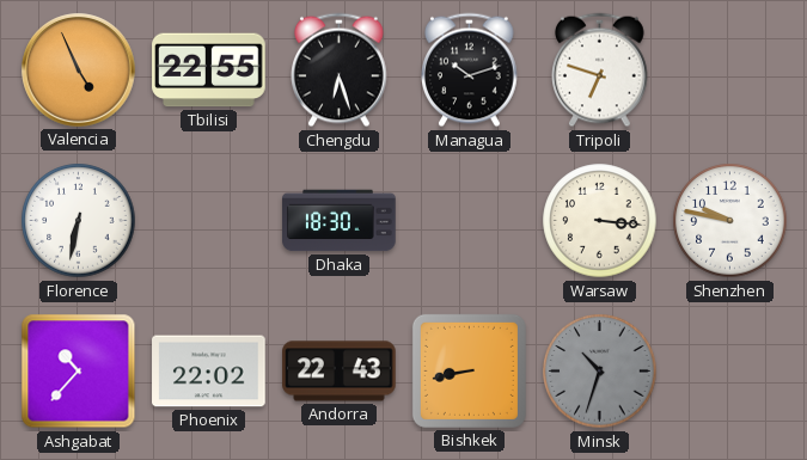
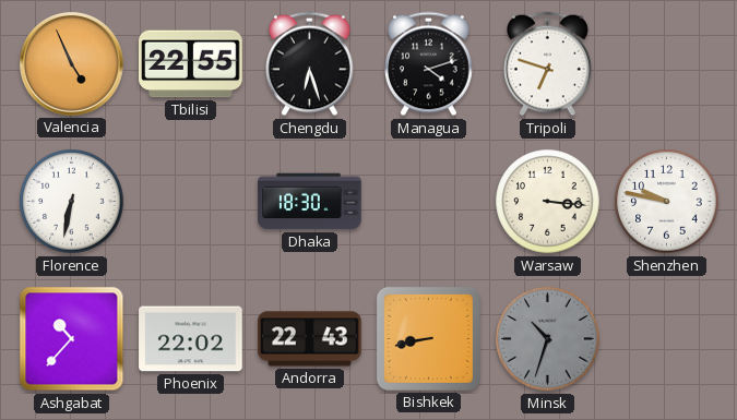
Managua: 10:12 -> 4:12 (429, 64)
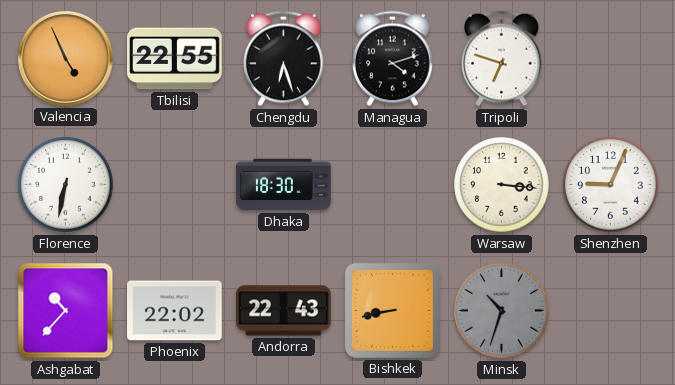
Shenzhen: 9:47 -> 9:04 (611, 185)
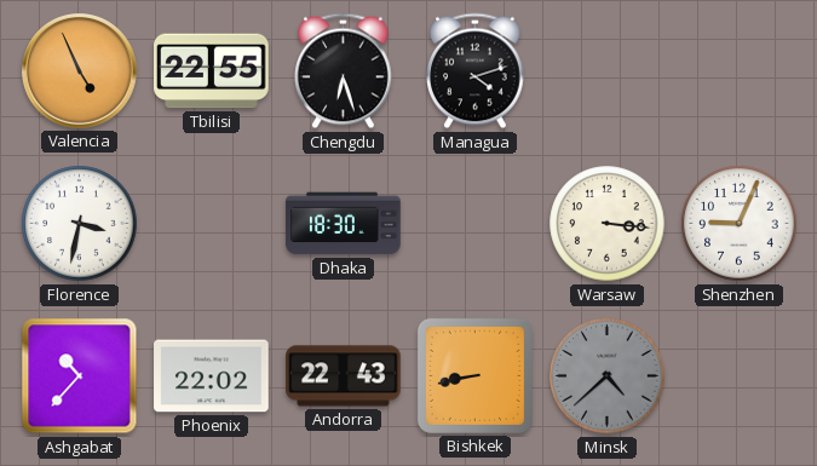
Tripoli: 6:48 -> none (502, 59)
Florence: 6:32 -> 3:32 (80, 224)
Minsk: 10:33 -> 4:38 (608, 376)
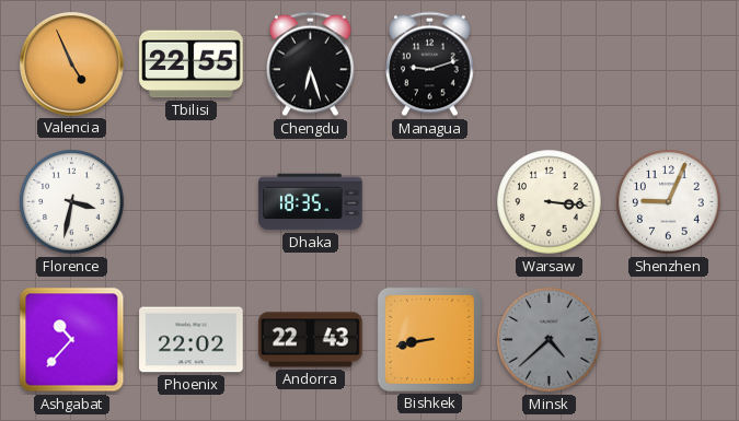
Managua: 4:12 -> 9:12 (430, 65)
Dhaka: 18:30 -> 18:35 (311, 202)
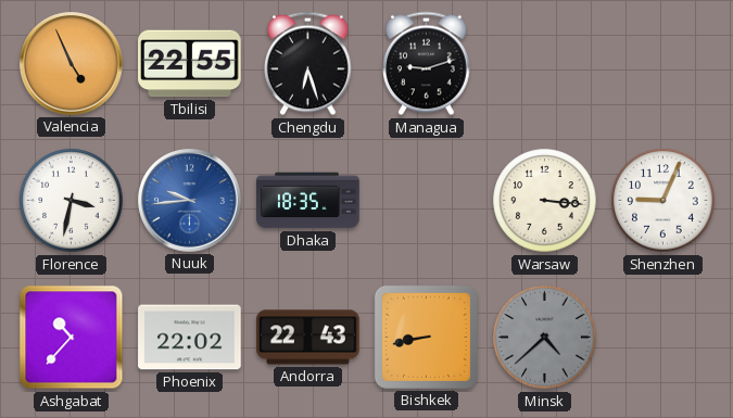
Nuuk: none -> 9:44 (190, 201)
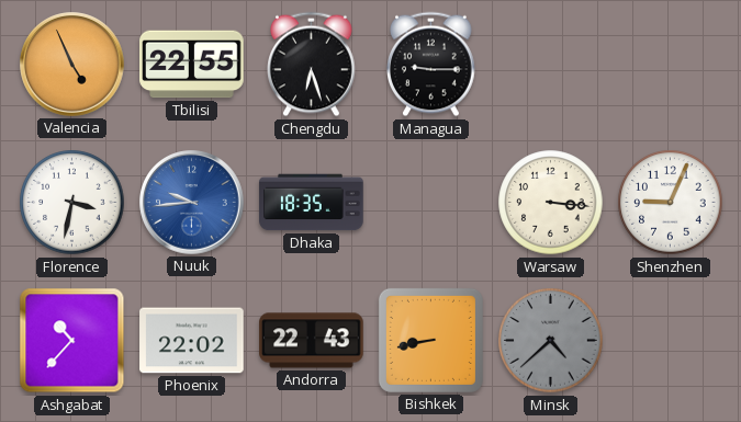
Managua: 9:12 -> 9:15 (431, 65)
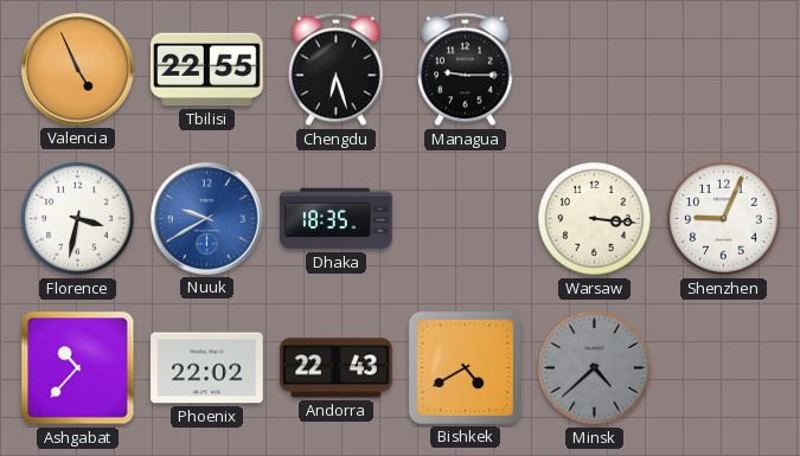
Nuuk: 9:44 -> 9:40 (207, 219)
Bishkek: 8:43 -> 4:40 (465, 367)
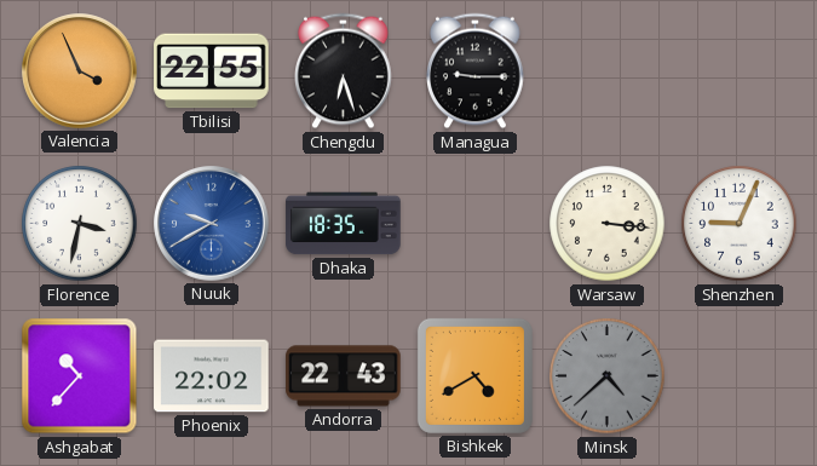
Valencia: 4:56 -> 3:56 (80, 71)
